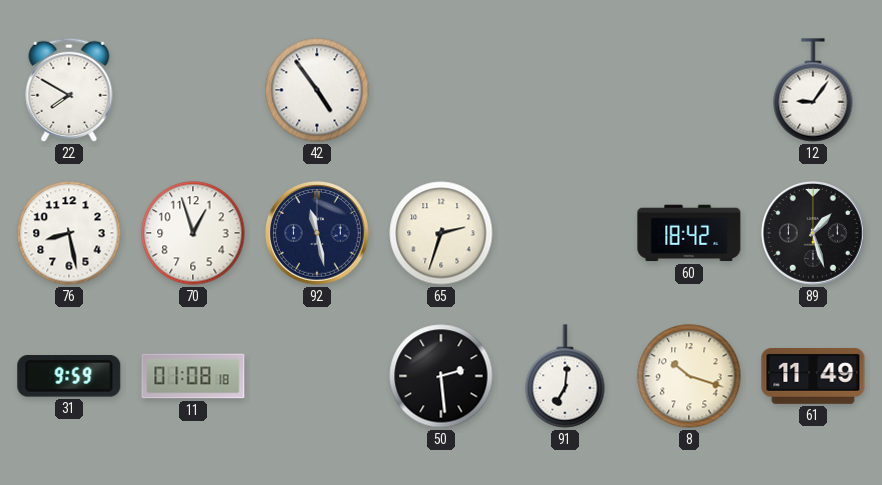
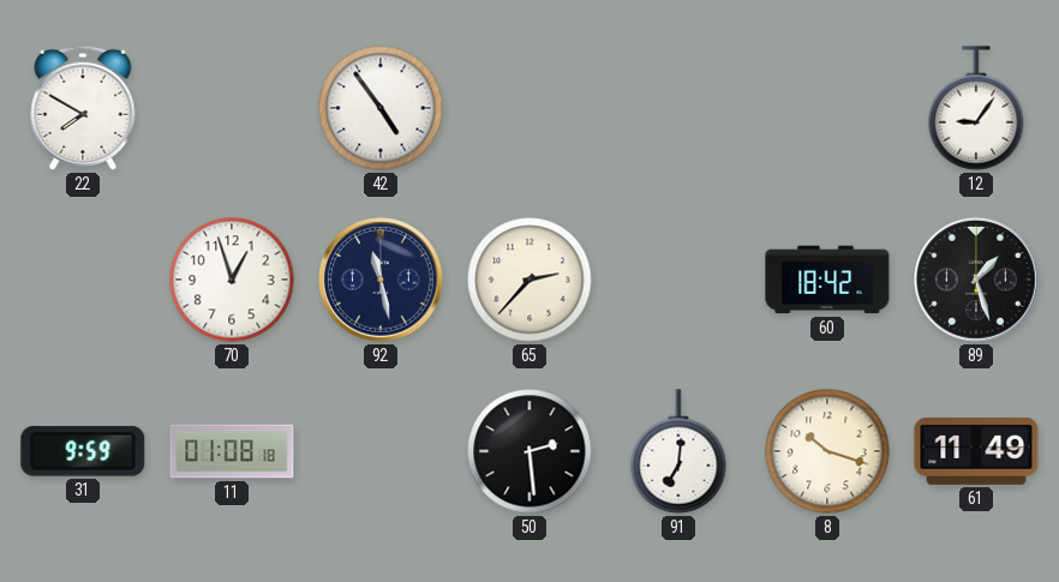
76: 8:28 -> none (69, 233)
65: 2:33 -> 2:37 (529, 280)
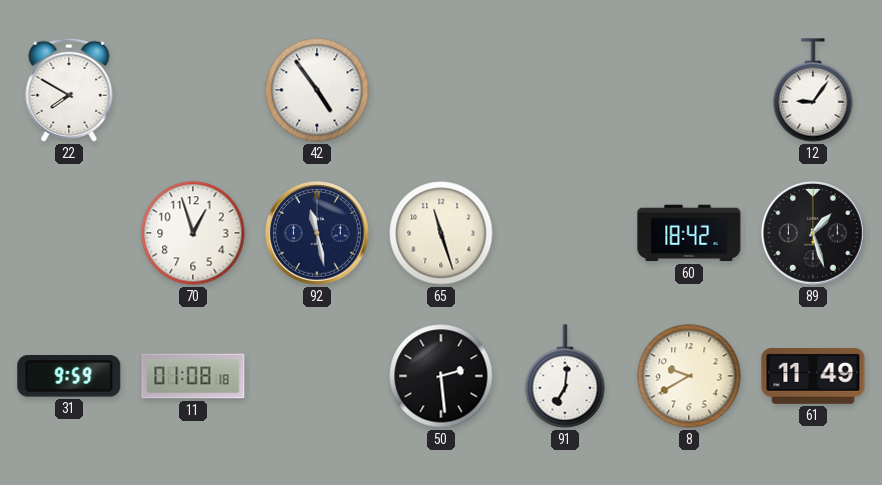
65: 2:37 -> 11:27 (441, 233)
8: 10:18 -> 9:40 (689, 376)
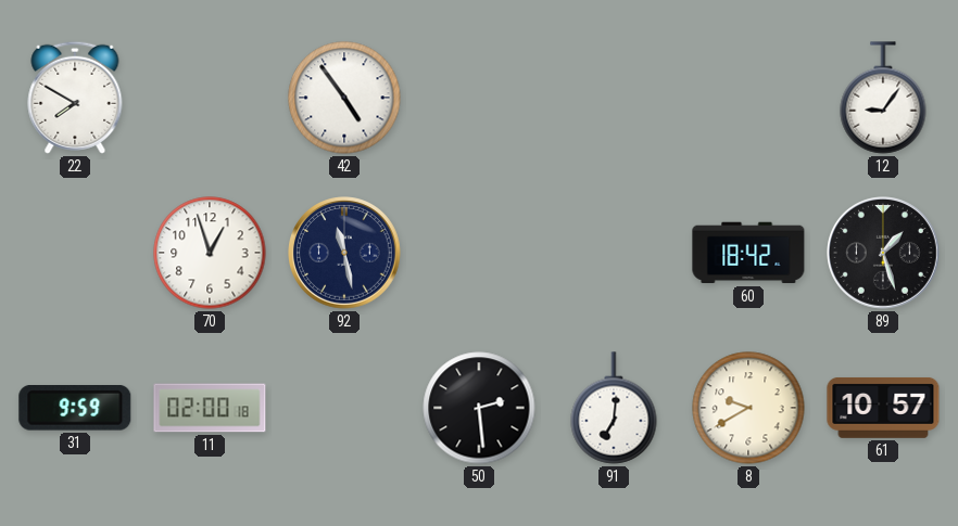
65: 11:27 -> none (441, 233)
11: 01:08 -> 02:00 (210, 408)
61: 11:49 -> 10:57 (883, 408)
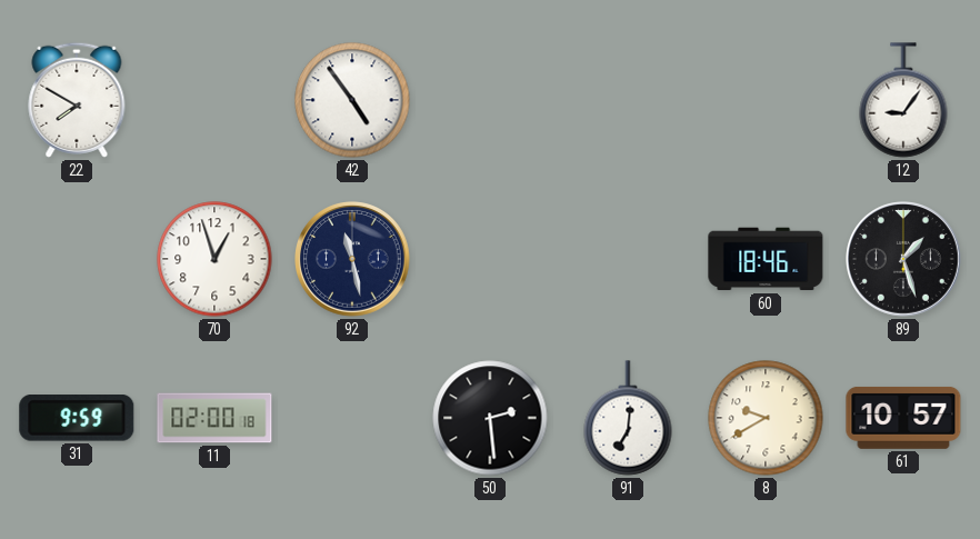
60: 18:42 -> 18:46 (766, 259)
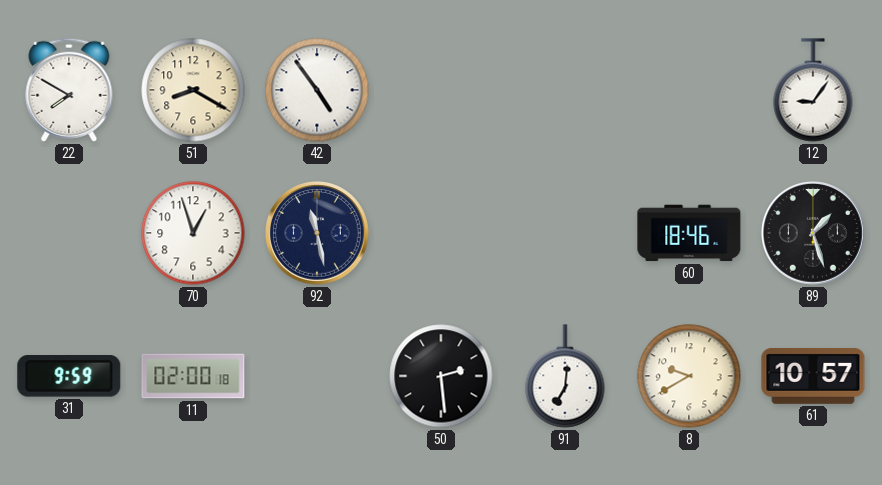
51: none -> 8:20 (193, 90)
